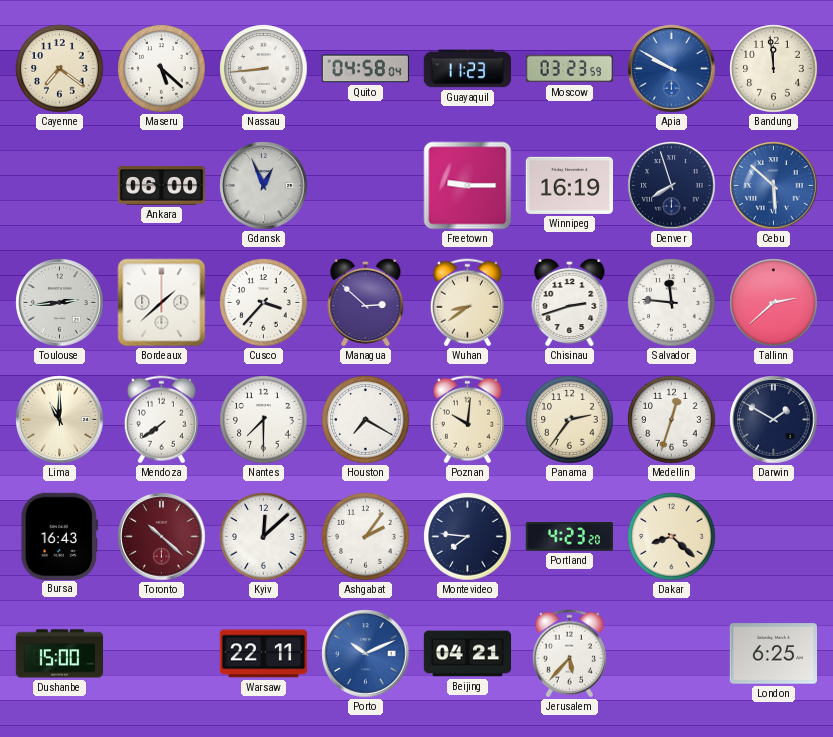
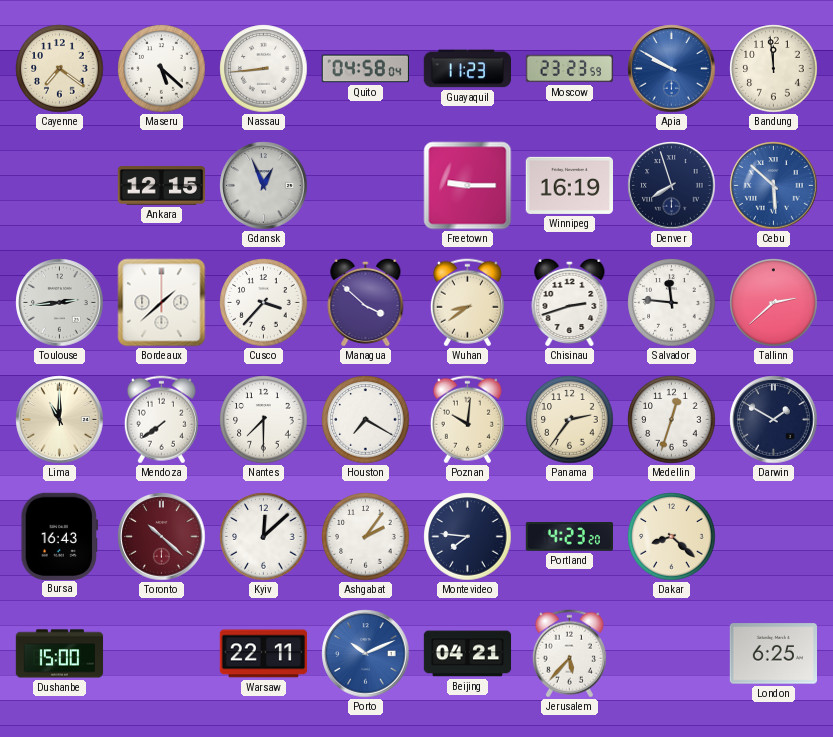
Moscow: 03:23 -> 23:23 (570, 69)
Ankara: 06:00 -> 12:15 (162, 186)
Managua: 2:52 -> 3:52 (366, 302)
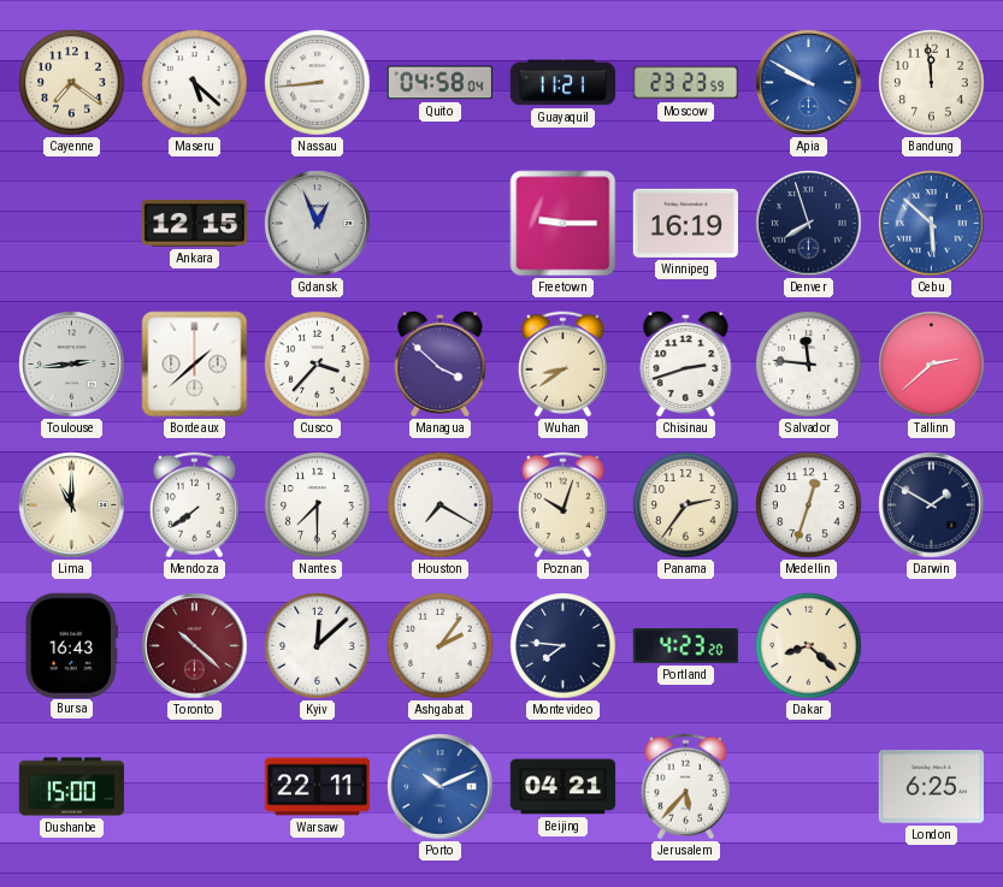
Guayaquil: 11:23 -> 11:21 (562, 83)
Poznan: 10:01 -> 10:03 (562, 505)
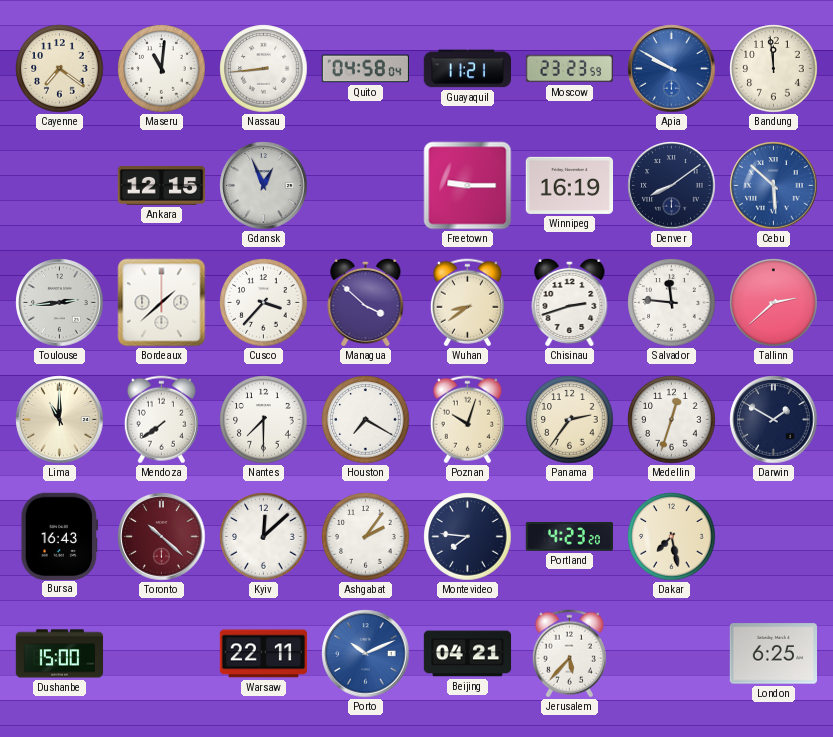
Maseru: 5:22 -> 11:01 (162, 69)
Denver: 7:57 -> 8:09 (672, 186)
Dakar: 8:22 -> 7:28 (672, 537)
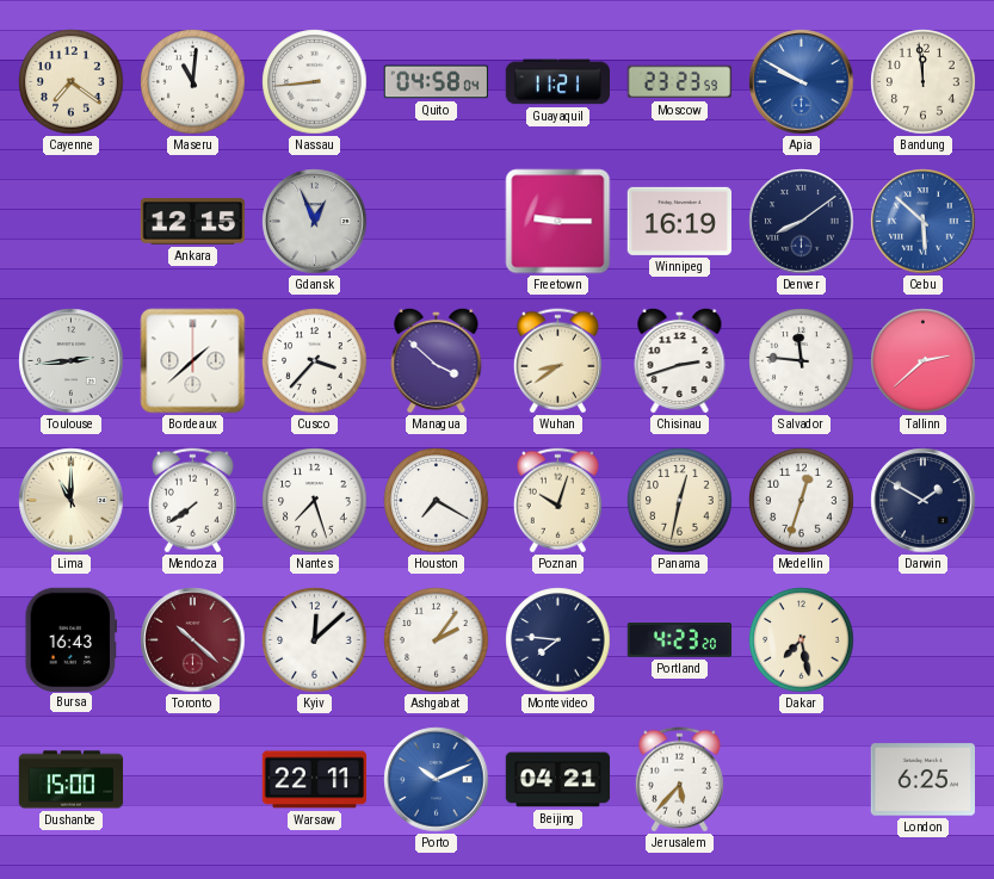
Nantes: 7:30 -> 7:27 (315, 501)
Panama: 2:36 -> 12:32 (680, 501)
